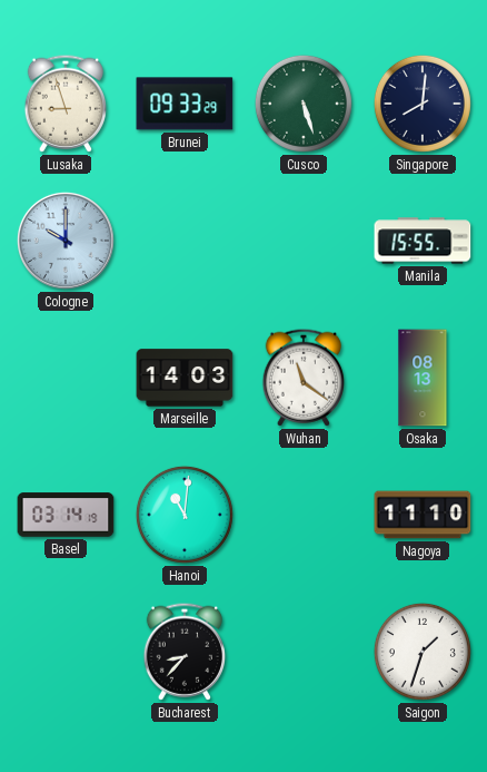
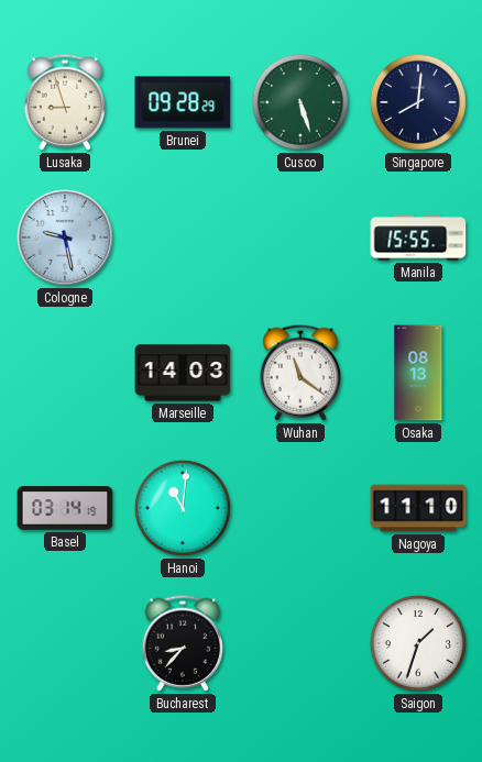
Brunei: 09:33 -> 09:28 (183, 102)
Cologne: 10:00 -> 9:28 (65, 238)
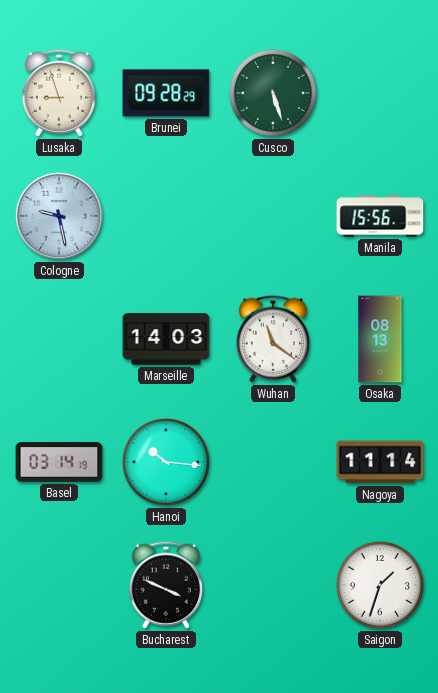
Singapore: 8:01 -> none (418, 102)
Manila: 15:55 -> 15:56 (380, 216)
Hanoi: 11:01 -> 10:16 (166, 462)
Nagoya: 11:10 -> 11:14 (380, 462)
Bucharest: 8:37 -> 3:49 (165, 585)
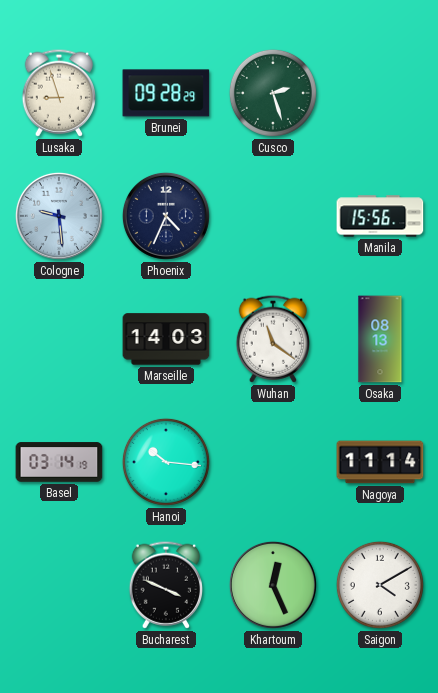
Cusco: 5:27 -> 2:27 (273, 93)
Cologne: 9:28 -> 9:29 (59, 216)
Phoenix: none -> 4:34 (166, 216)
Khartoum: none -> 12:26 (273, 585)
Saigon: 1:33 -> 4:10 (380, 585)
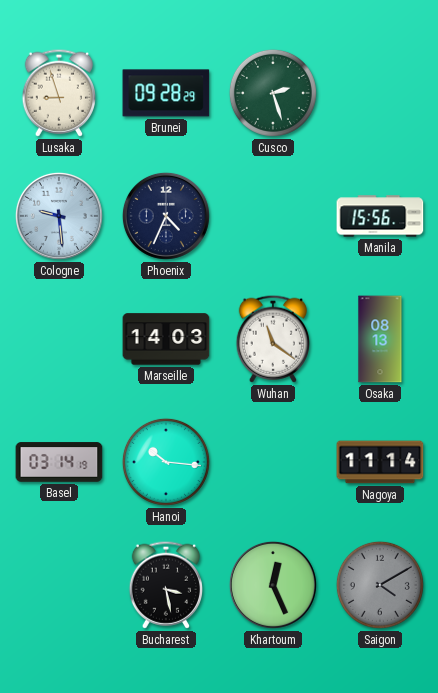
Bucharest: 3:49 -> 3:28 (165, 585)
Saigon dial: white -> grey (380, 585)
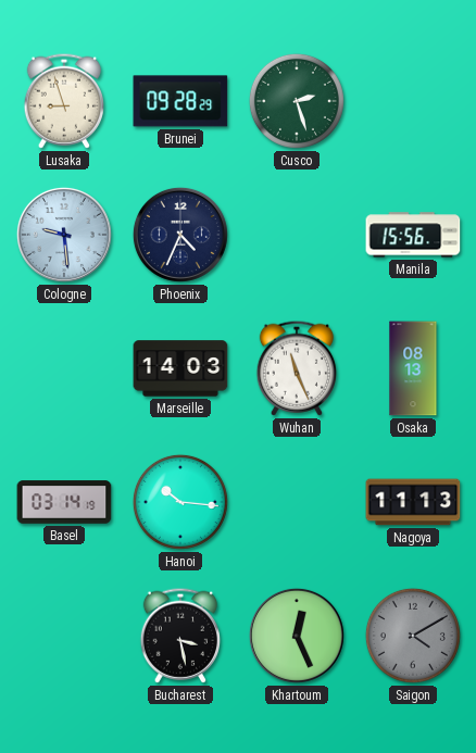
Wuhan: 11:21 -> 11:26 (296, 368)
Nagoya: 11:14 -> 11:13 (413, 502)
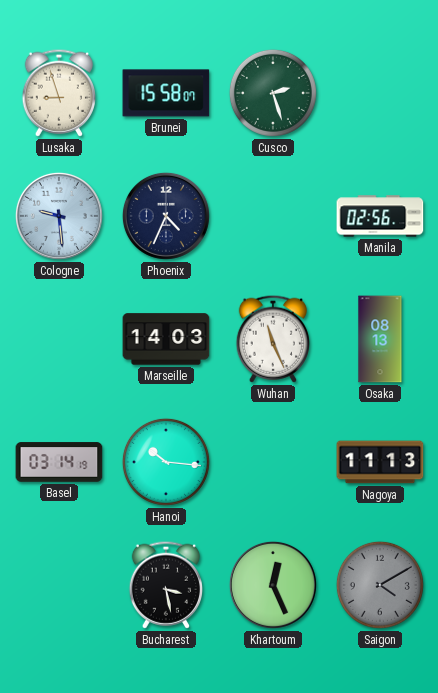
Brunei: 09:28 -> 15:58 (166, 93)
Manila: 15:56 -> 02:56 (380, 216)
